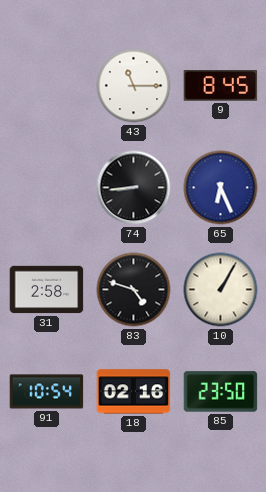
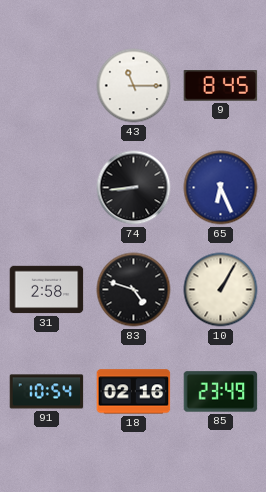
85: 23:50 -> 23:49 (221, 392)
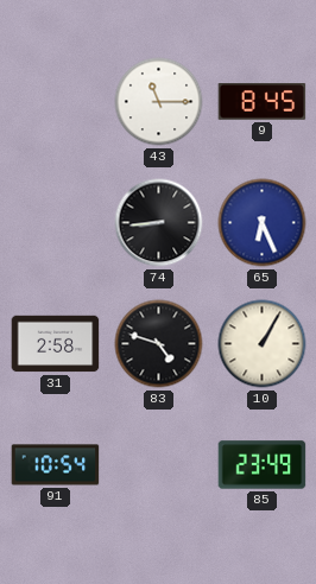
18: 02:16 -> none (134, 392)
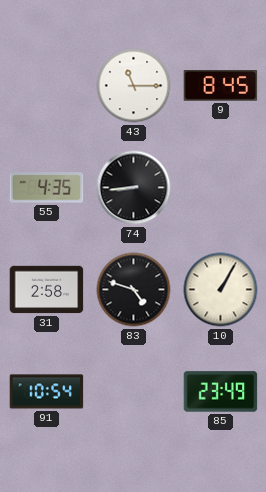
55: none -> 4:35 (47, 188)
65: 6:26 -> none (263, 223)
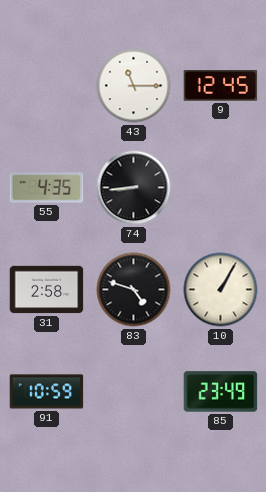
9: 8:45 -> 12:45 (221, 86)
91: 10:54 -> 10:59 (47, 392)
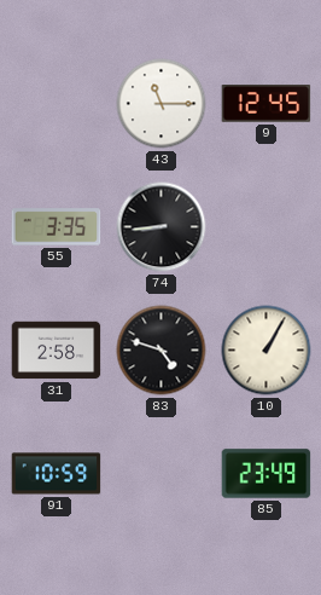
55: 4:35 -> 3:35 (57, 227)
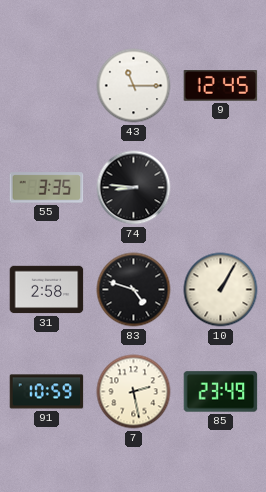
74: 8:44 -> 8:46 (134, 188)
7: none -> 2:28 (134, 392)
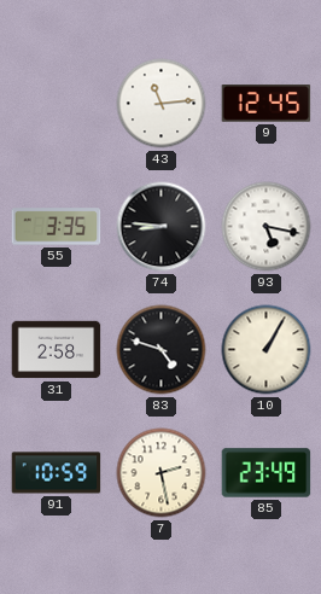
43: 11:15 -> 11:14 (162, 104)
93: none -> 5:17 (267, 227)
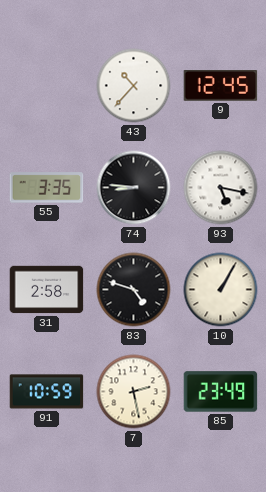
43: 11:14 -> 10:37 (134, 86)
